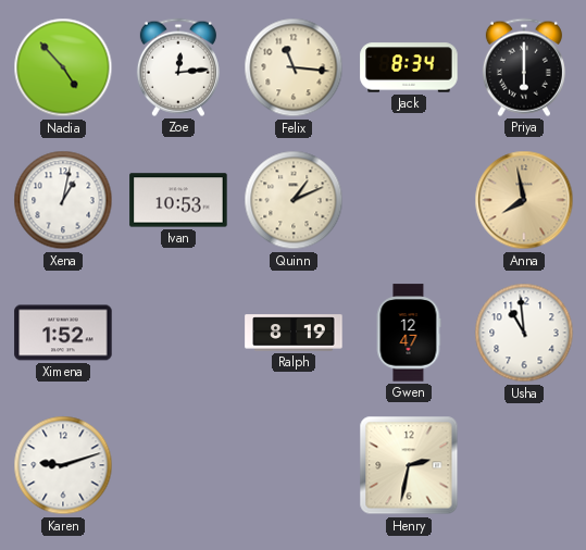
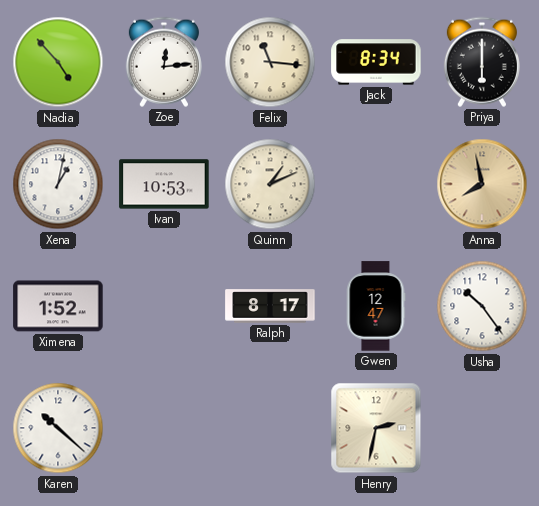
Ralph: 8:19 -> 8:17 (270, 306)
Usha: 10:59 -> 10:24 (482, 306)
Karen: 9:12 -> 10:22 (58, 428)
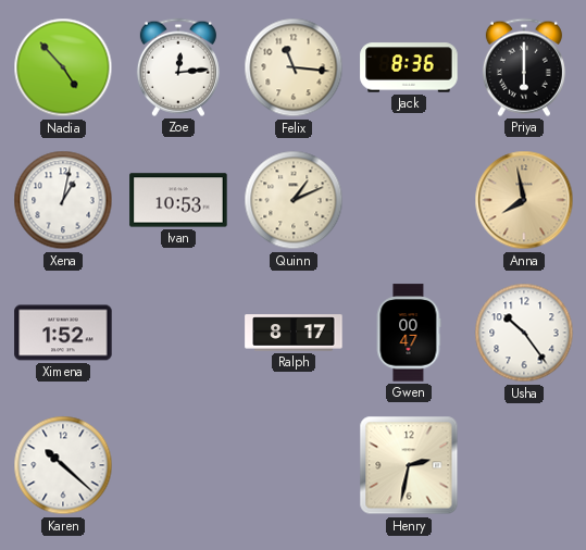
Jack: 8:34 -> 8:36 (409, 67)
Gwen: 12:47 -> 00:47 (409, 333)
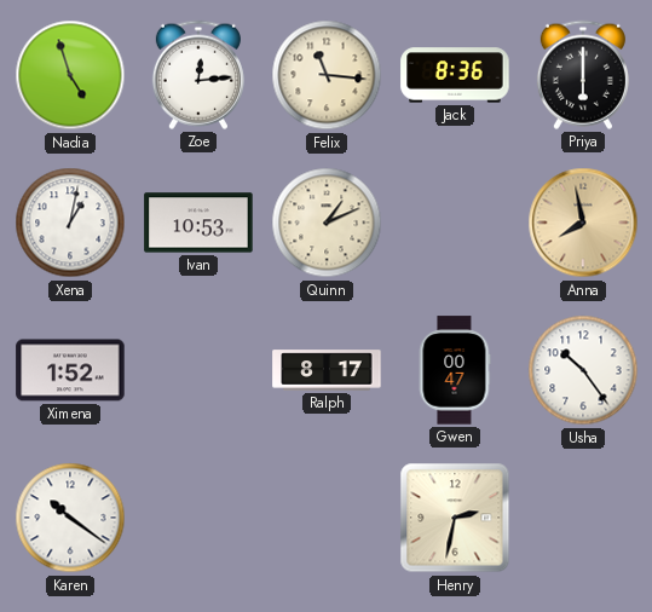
Nadia: 4:53 -> 4:57 (70, 75)
Karen: 10:22 -> 10:21 (70, 518)
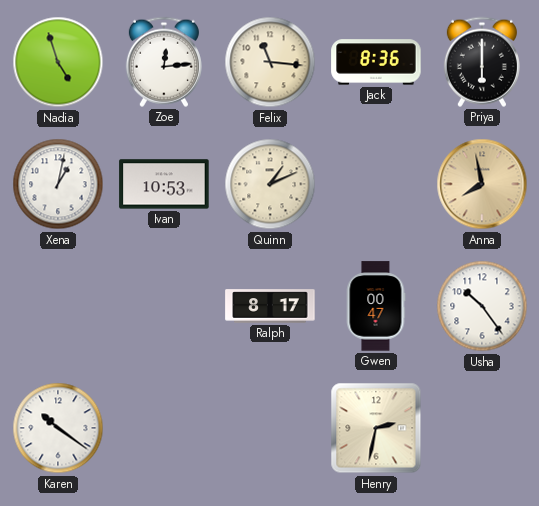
Ximena: 1:52 -> none (70, 370)
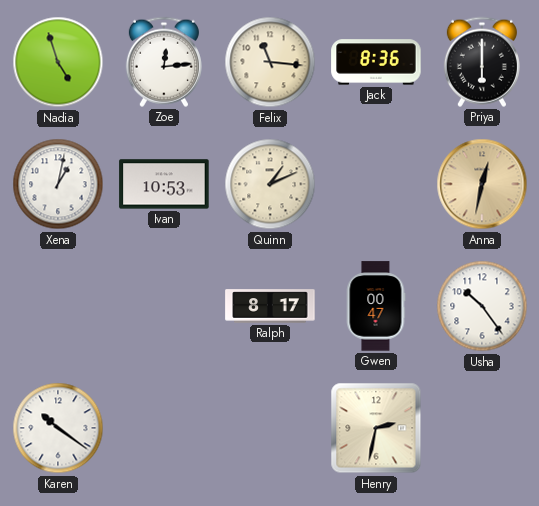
Anna: 7:58 -> 12:32 (482, 184)
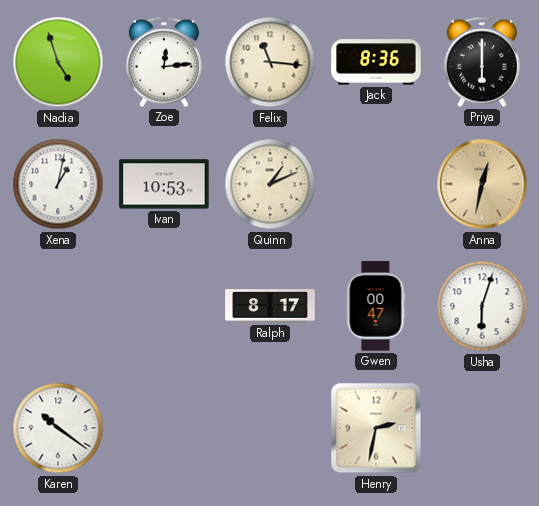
Usha: 10:24 -> 6:03 (482, 306)
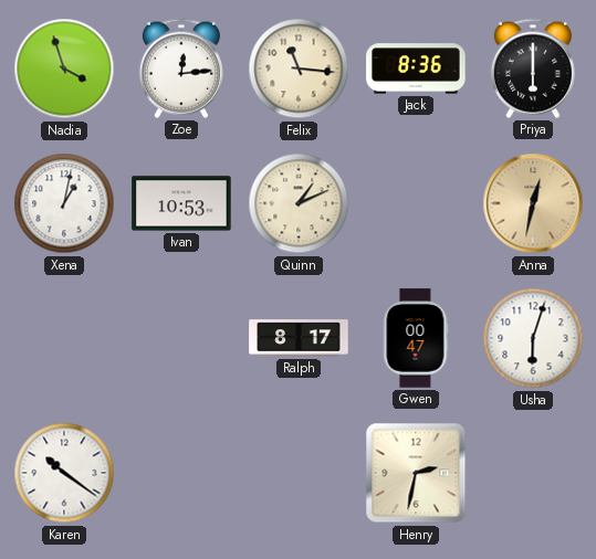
Nadia: 4:57 -> 3:57 (64, 68)
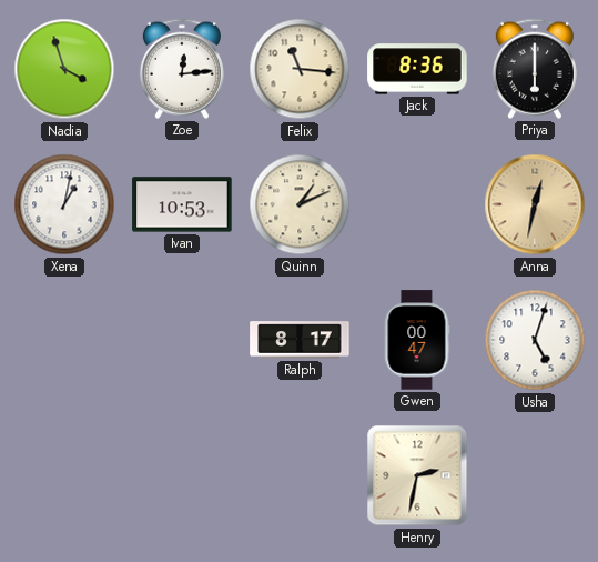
Usha: 6:03 -> 5:03 (535, 340)
Karen: 10:21 -> none (64, 473)
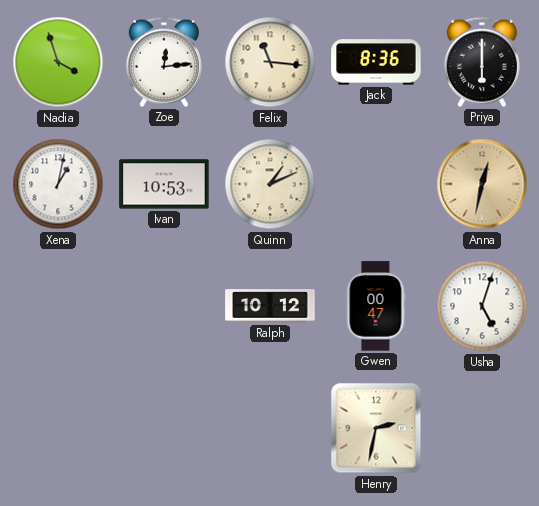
Ralph: 8:17 -> 10:12 (270, 306)
